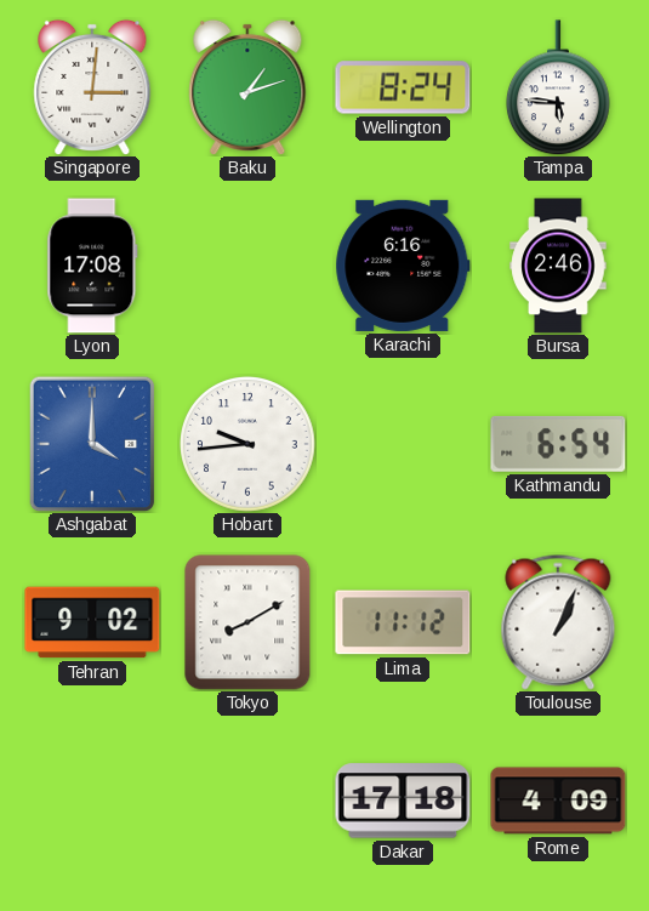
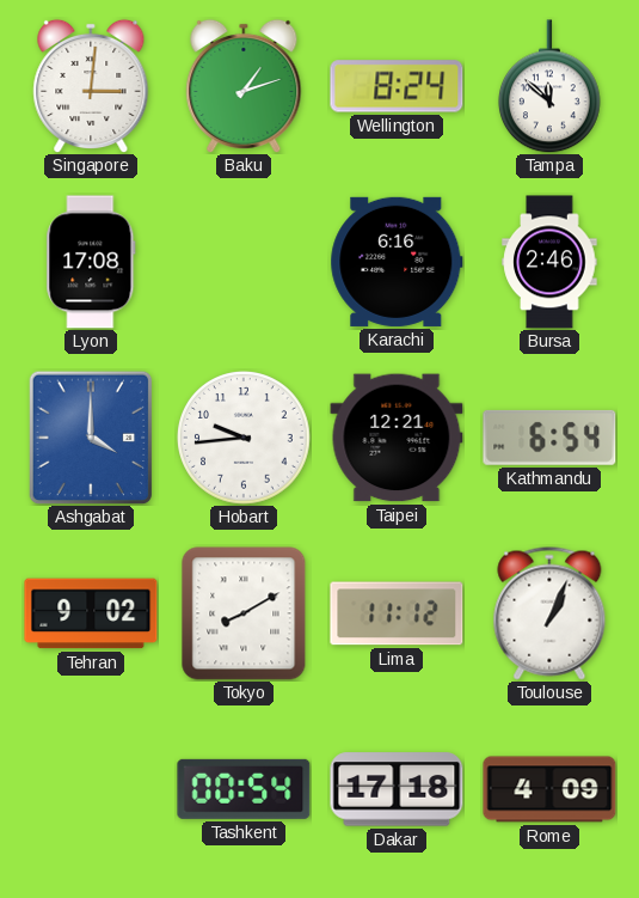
Tampa: 5:46 -> 11:52 (549, 86)
Taipei: none -> 12:21 (397, 438)
Tashkent: none -> 00:54 (244, 789)
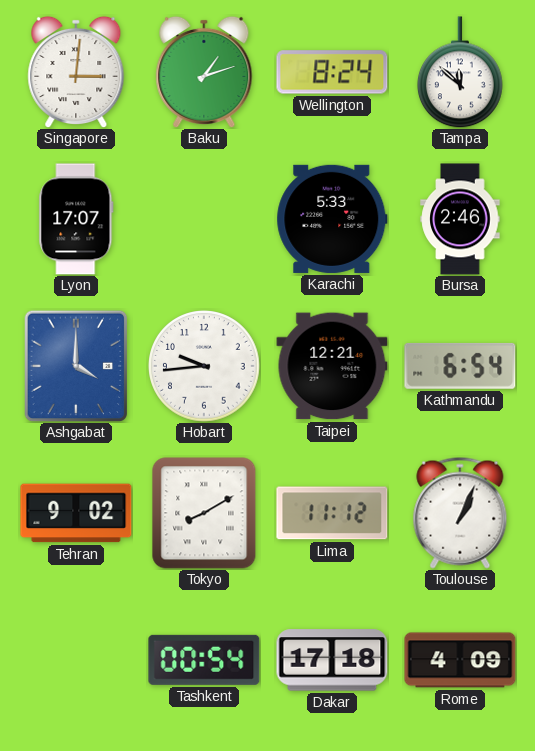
Lyon: 17:08 -> 17:07 (76, 219)
Karachi: 6:16 -> 5:33 (332, 219)
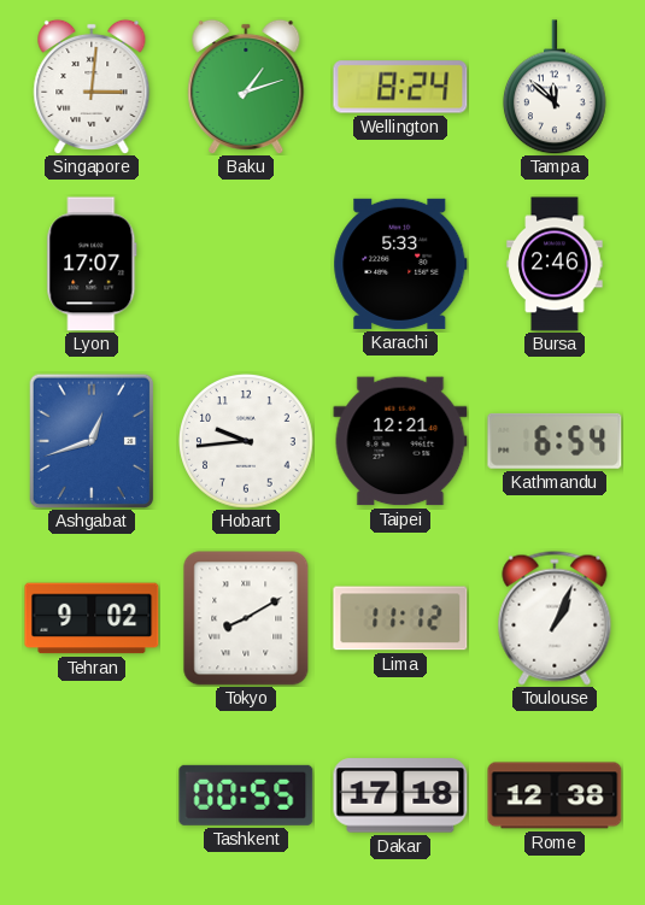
Ashgabat: 4:00 -> 12:42 (92, 441)
Tashkent: 00:54 -> 00:55 (246, 795)
Rome: 4:09 -> 12:38 (555, 795)
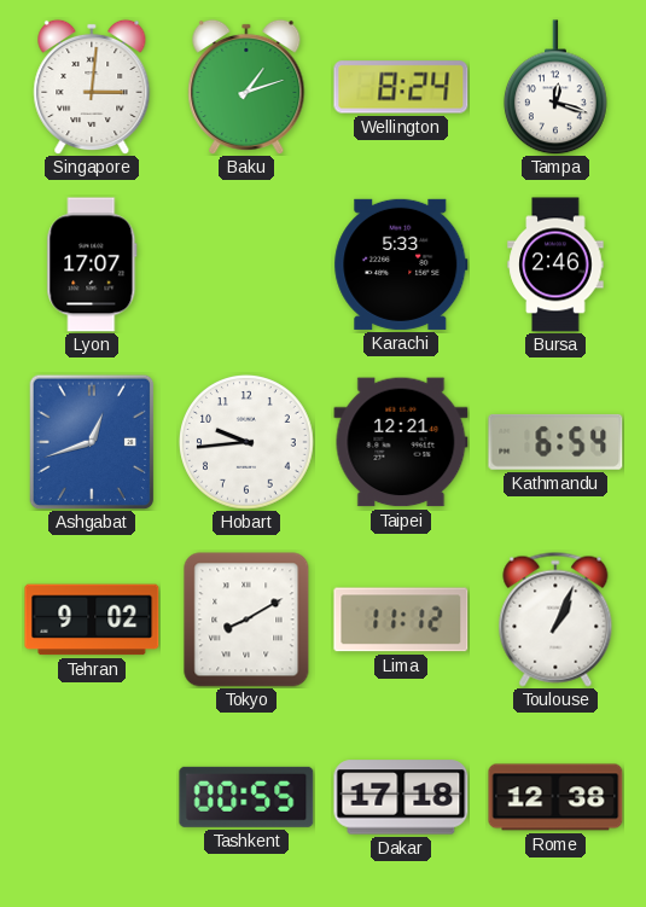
Tampa: 11:52 -> 12:18 (555, 87)
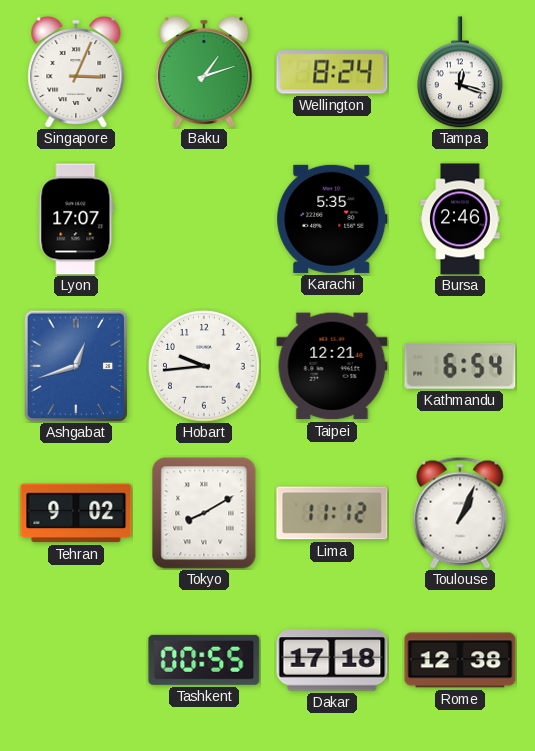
Singapore: 3:01 -> 3:04 (76, 72)
Karachi: 5:33 -> 5:35 (332, 219)
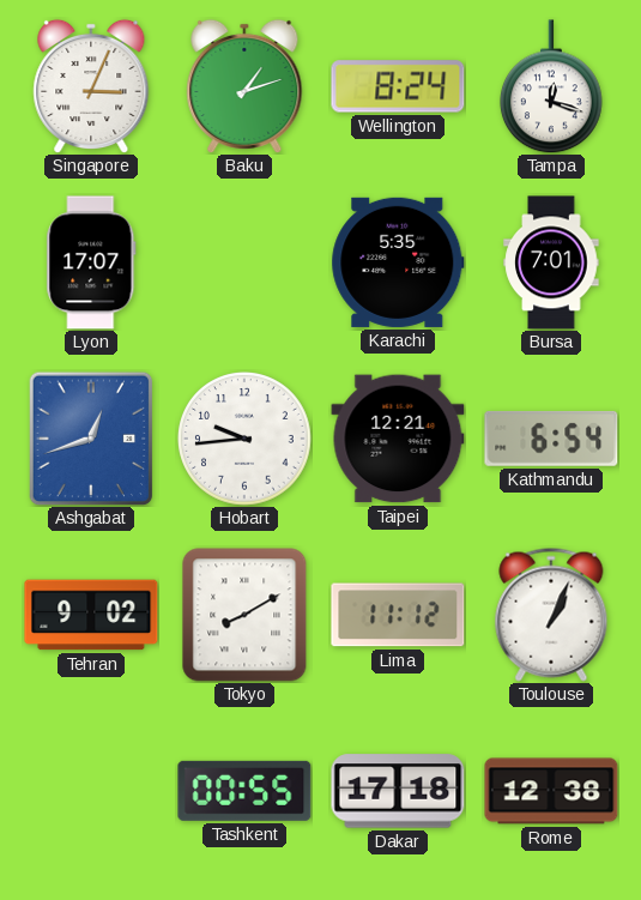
Bursa: 2:46 -> 7:01 (551, 262)
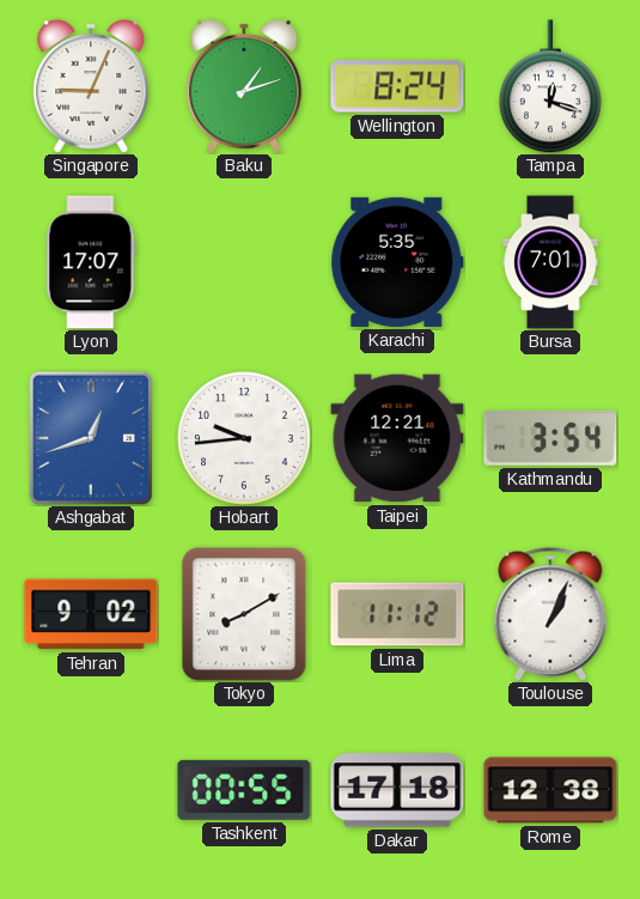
Singapore: 3:04 -> 9:04 (91, 86)
Kathmandu: 6:54 -> 3:54 (550, 438)
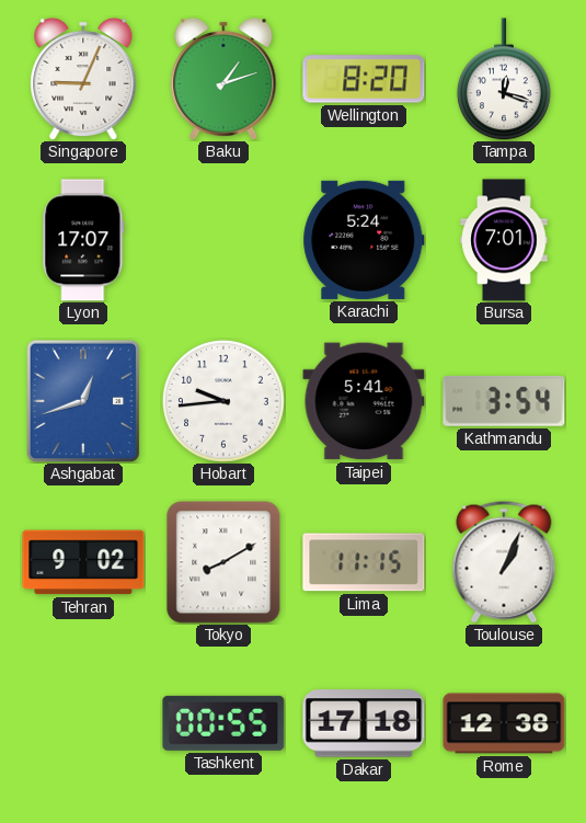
Wellington: 8:24 -> 8:20 (364, 79)
Karachi: 5:35 -> 5:24 (364, 240)
Taipei: 12:21 -> 5:41 (364, 401)
Lima: 11:12 -> 11:15 (364, 562)
